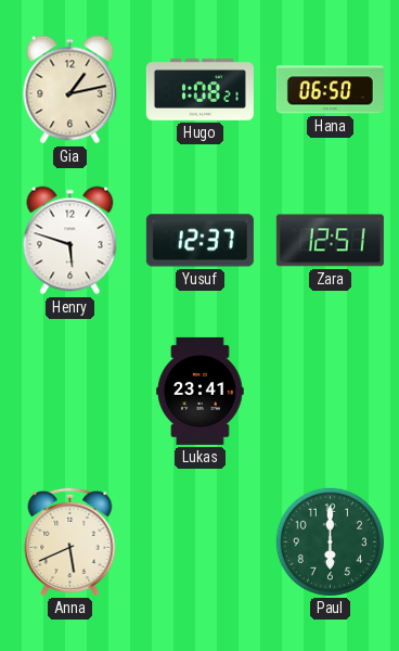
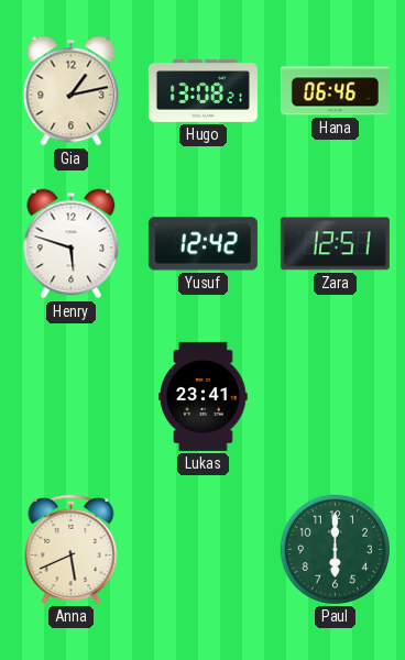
Hugo: 1:08 -> 13:08 (202, 91)
Hana: 06:50 -> 06:46 (335, 91)
Yusuf: 12:37 -> 12:42 (202, 244)
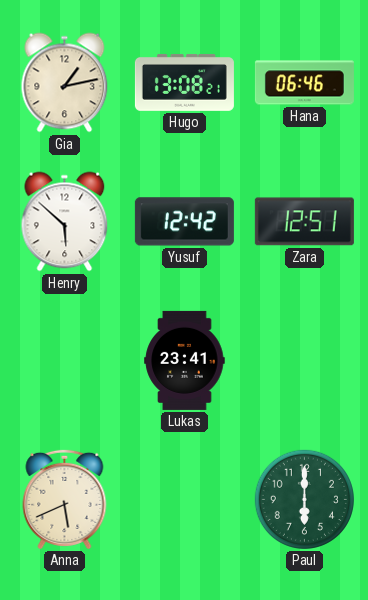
Henry: 5:48 -> 5:52 (65, 222)
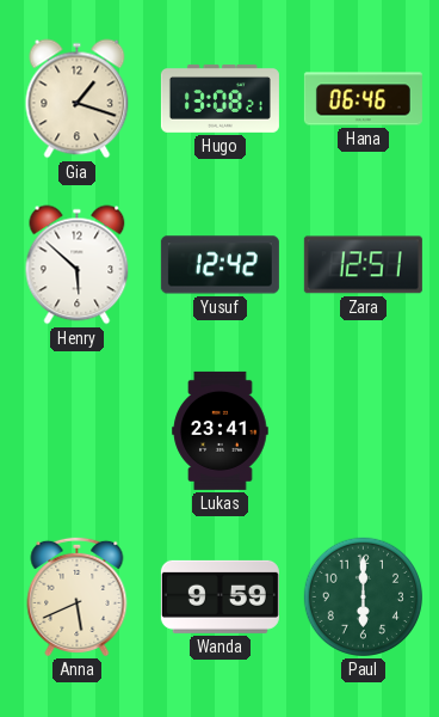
Gia: 1:13 -> 1:18 (78, 99)
Wanda: none -> 9:59 (219, 596)
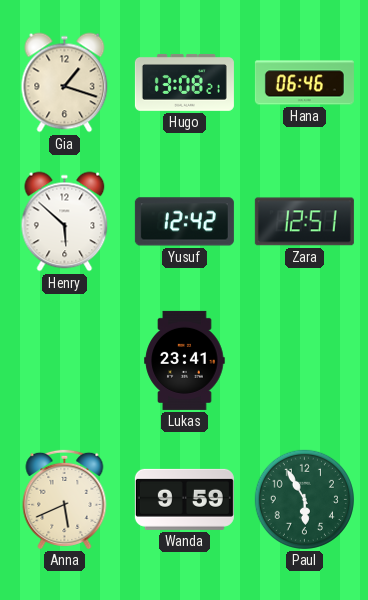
Paul: 6:00 -> 5:55 (304, 499)
